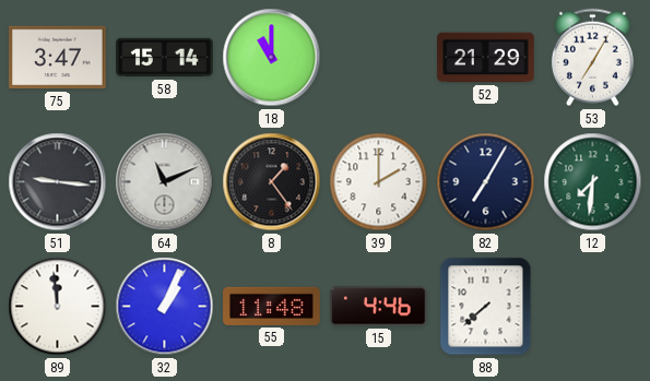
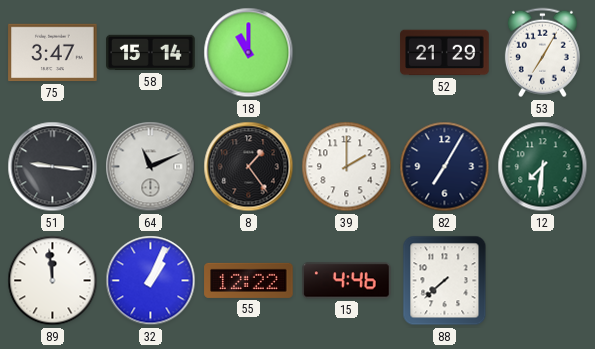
55: 11:48 -> 12:22 (249, 280)
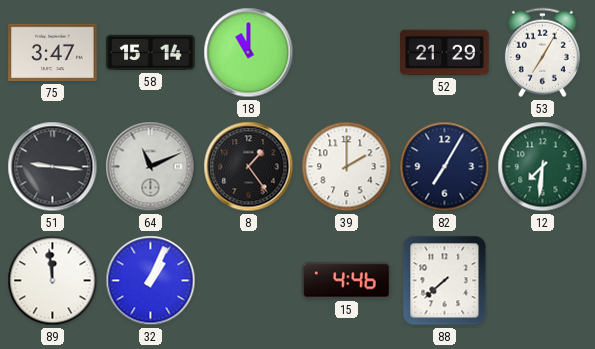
55: 12:22 -> none (249, 280)
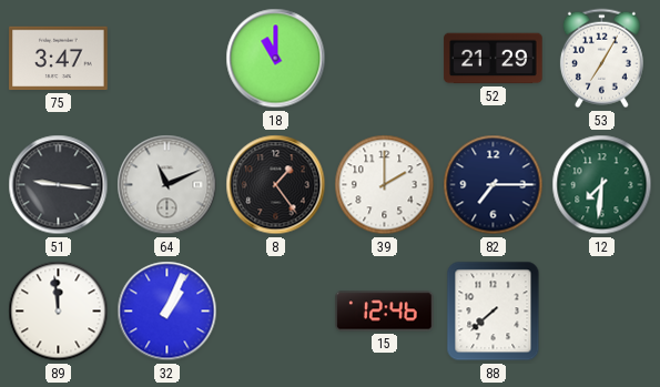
58: 15:14 -> none (151, 53)
82: 7:05 -> 7:15 (494, 185)
15: 4:46 -> 12:46 (385, 312)
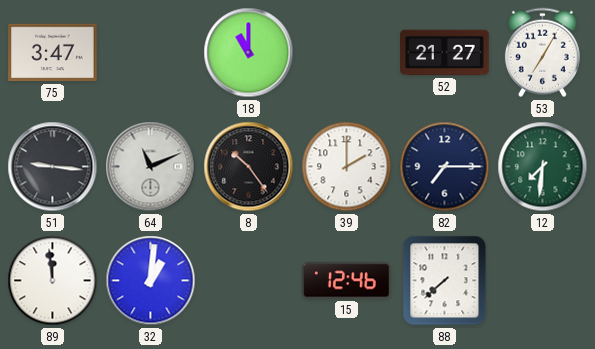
52: 21:29 -> 21:27 (445, 53)
8: 1:24 -> 10:24 (249, 167)
32: 1:04 -> 1:01 (151, 281)
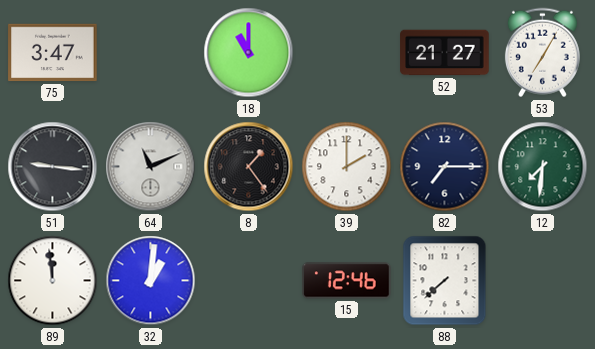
8: 10:24 -> 1:24 (249, 167)
